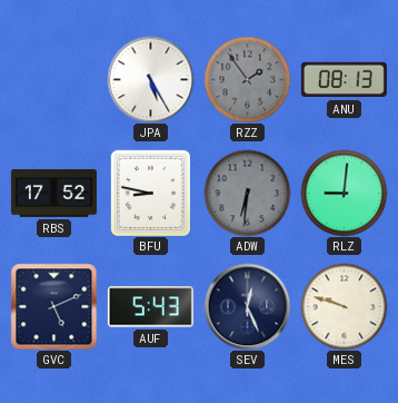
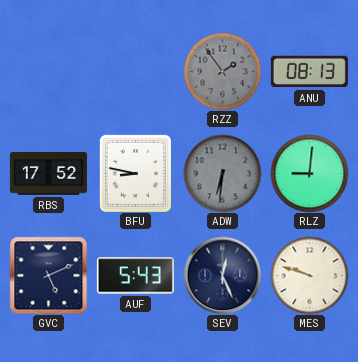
JPA: 5:25 -> none (150, 79)
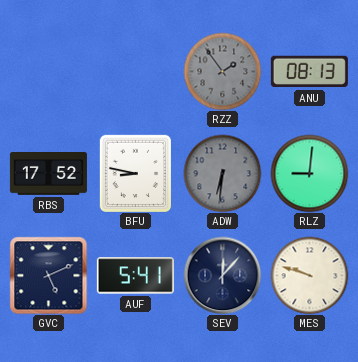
AUF: 5:43 -> 5:41 (135, 276)
SEV: 12:26 -> 12:07 (222, 275)
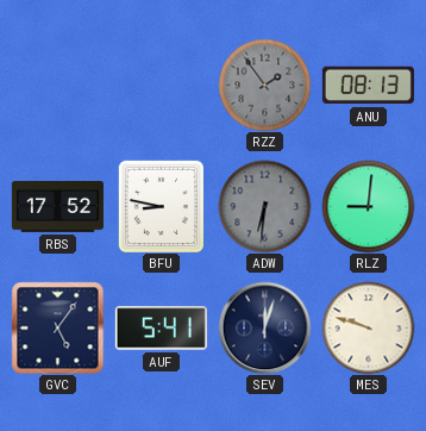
GVC: 5:11 -> 5:06 (57, 327)
SEV: 12:07 -> 12:03 (264, 327)
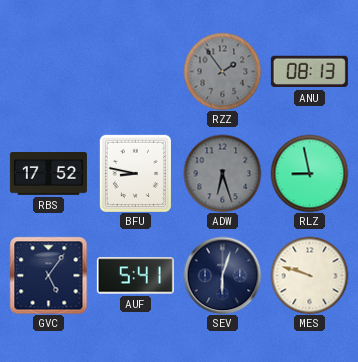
ADW: 6:31 -> 6:27 (222, 173)
RLZ: 9:01 -> 8:58 (309, 173)
SEV: 12:03 -> 6:03 (222, 275)
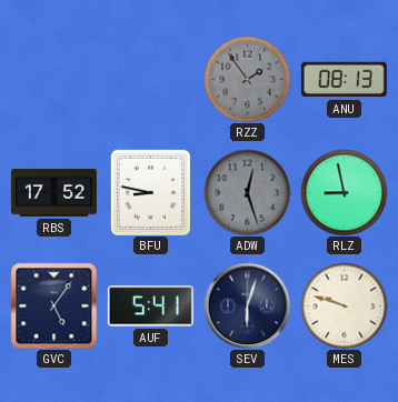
ADW: 6:27 -> 12:27 (247, 192)
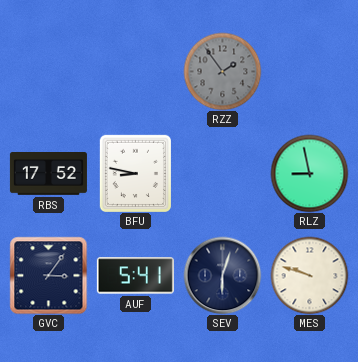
ANU: 08:13 -> none (344, 80)
ADW: 12:27 -> none (247, 192)
GVC: 5:06 -> 3:06 (48, 275)
